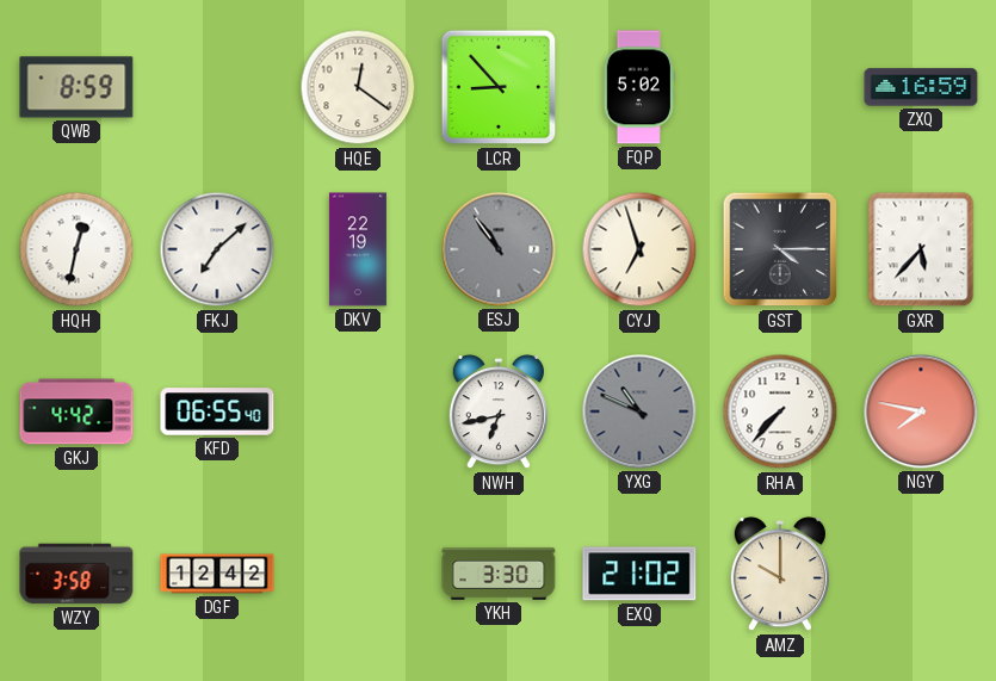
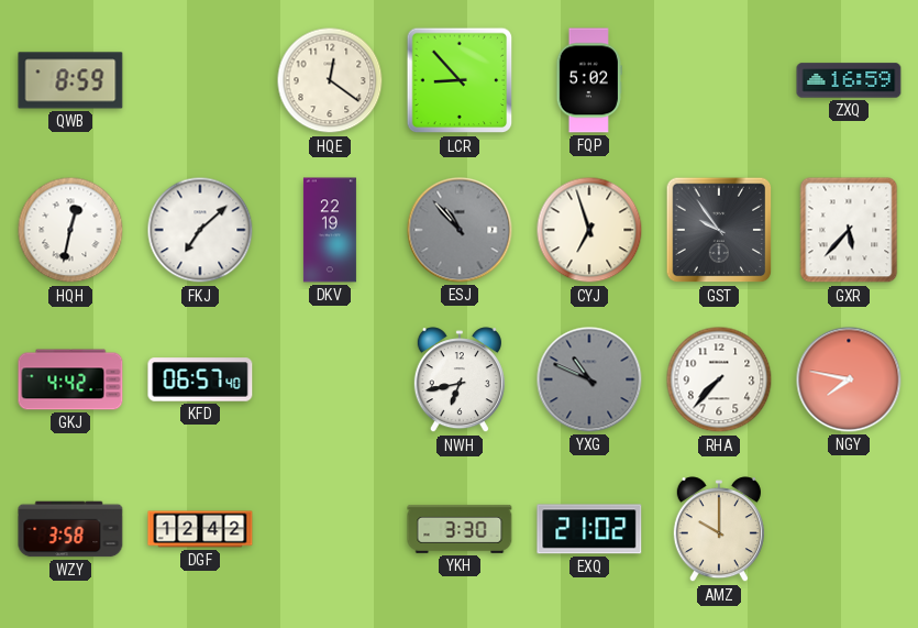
ESJ: 10:54 -> 10:53 (460, 230)
GST: 4:15 -> 9:54 (719, 230)
KFD: 06:55 -> 06:57 (200, 379)
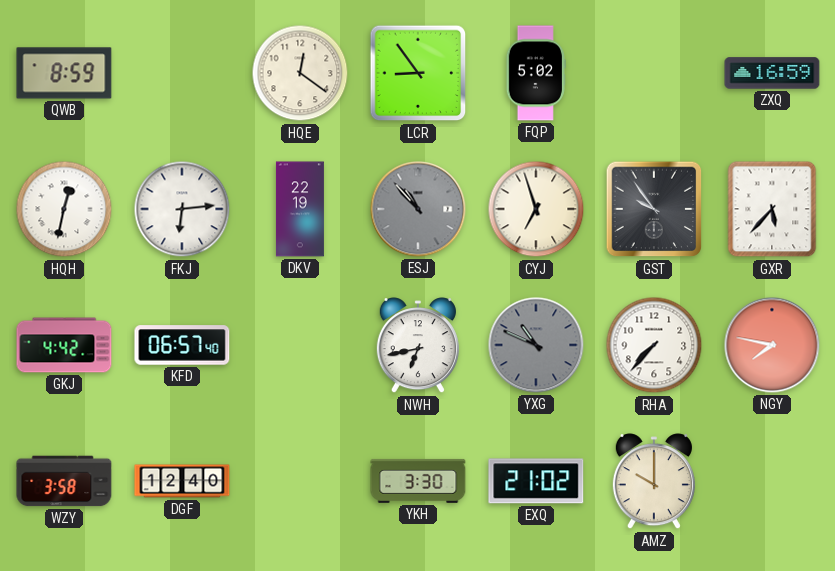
LCR: 8:53 -> 8:54 (418, 73)
FKJ: 7:08 -> 6:14 (182, 209)
DGF: 12:42 -> 12:40 (182, 481)
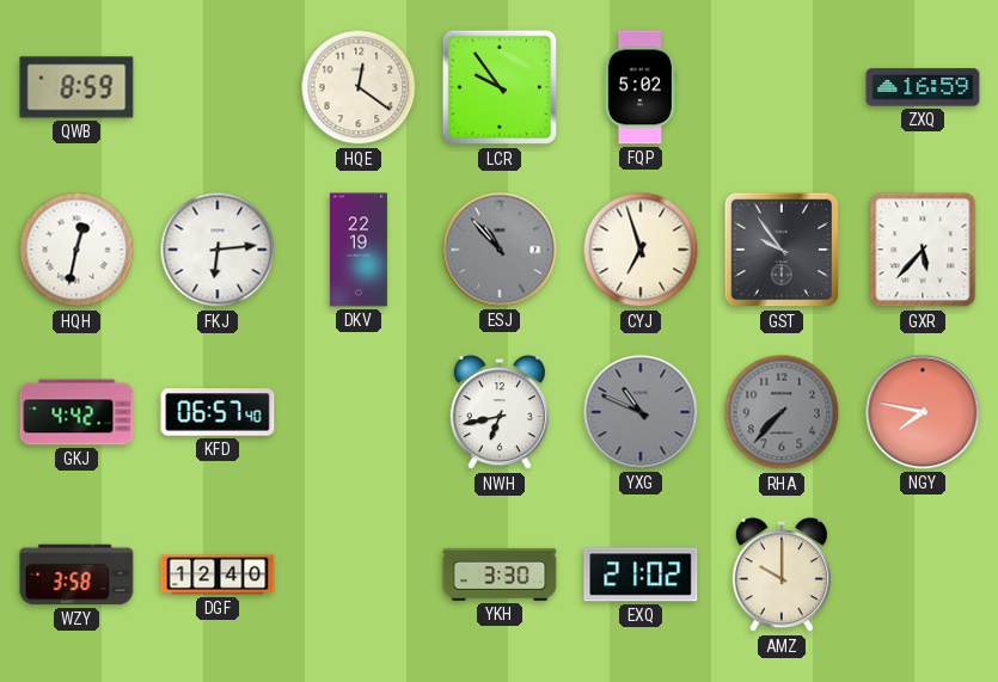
LCR: 8:54 -> 9:54 (500, 87)
RHA dial: white -> grey (782, 412)
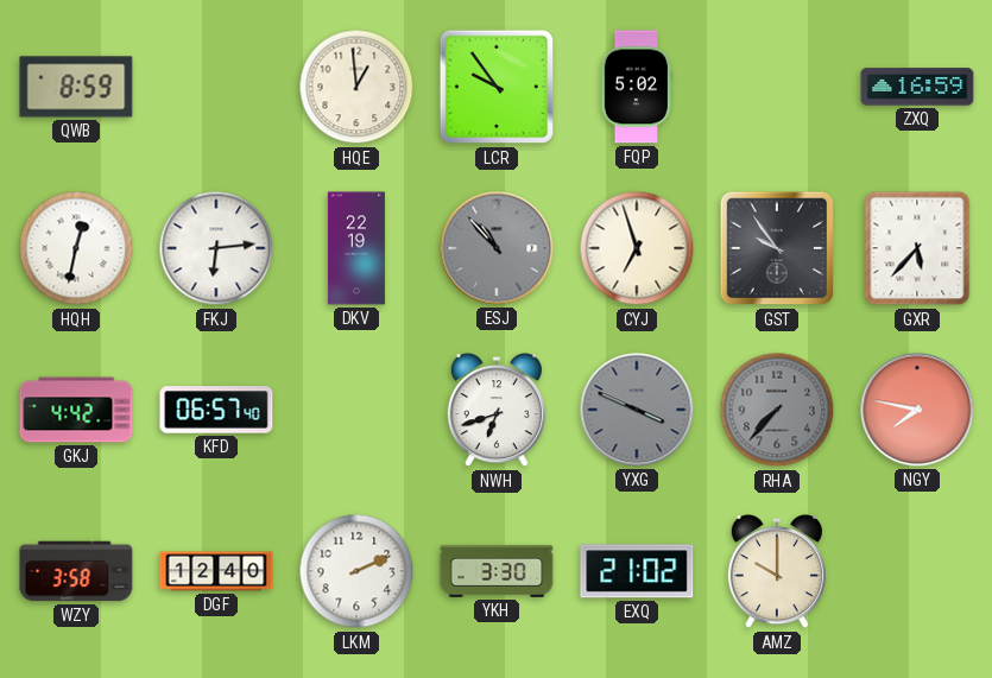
HQE: 12:21 -> 12:59 (356, 87)
NWH: 6:43 -> 6:42 (497, 411)
YXG: 10:49 -> 3:49 (637, 410)
LKM: none -> 2:11 (356, 571)
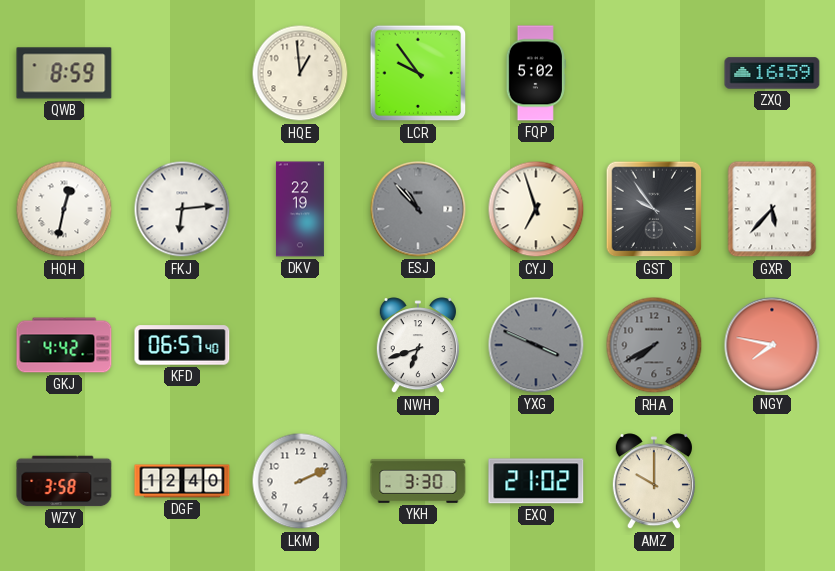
RHA: 7:37 -> 7:40 (654, 345)
